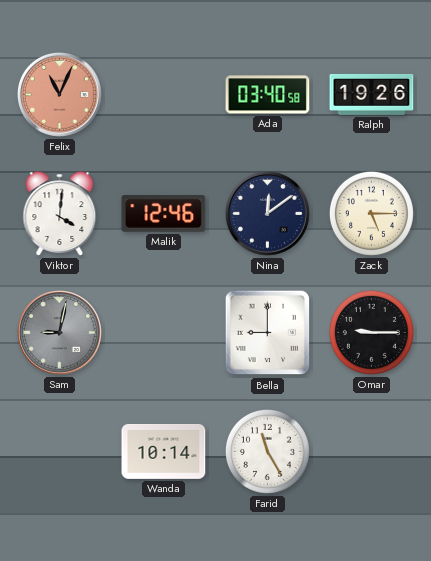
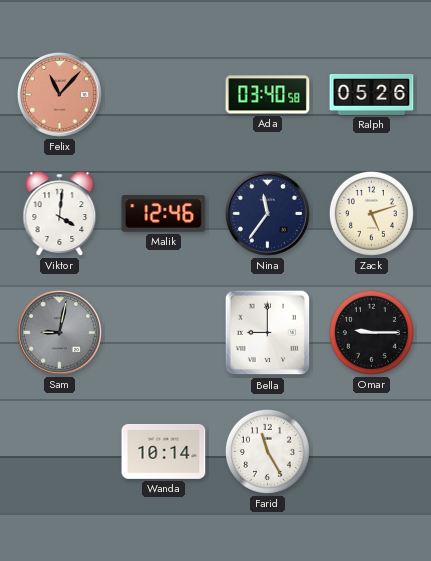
Felix: 11:04 -> 11:07 (60, 95)
Ralph: 19:26 -> 05:26 (372, 94)
Nina: 12:09 -> 11:36 (268, 214)
Zack: 5:15 -> 5:12 (371, 213)
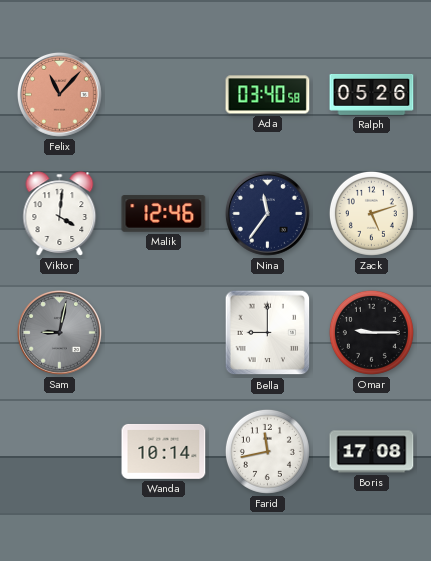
Farid: 11:25 -> 11:43 (267, 451)
Boris: none -> 17:08 (372, 452)
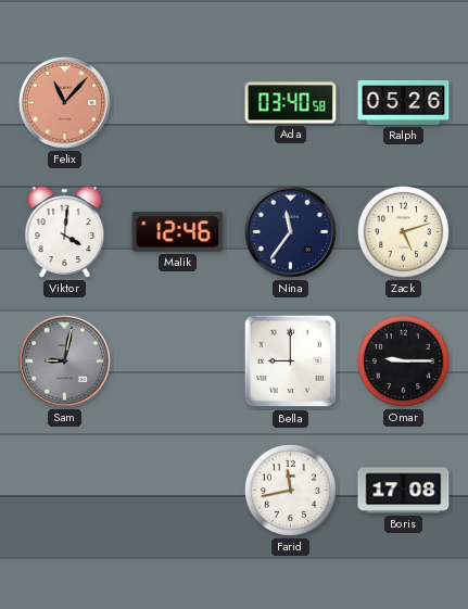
Wanda: 10:14 -> none (164, 451)
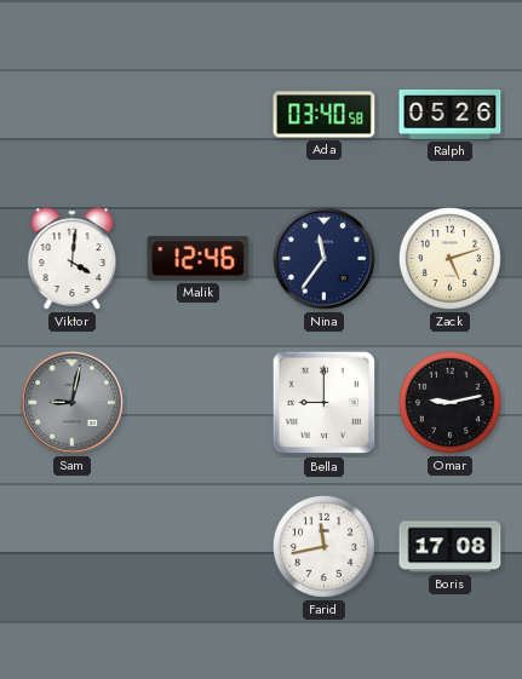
Felix: 11:07 -> none (65, 103)
Omar: 9:15 -> 9:13 (449, 402)
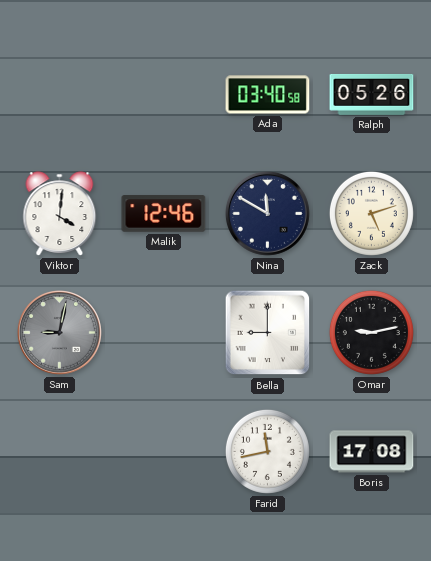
Nina: 11:36 -> 11:50 (268, 214)
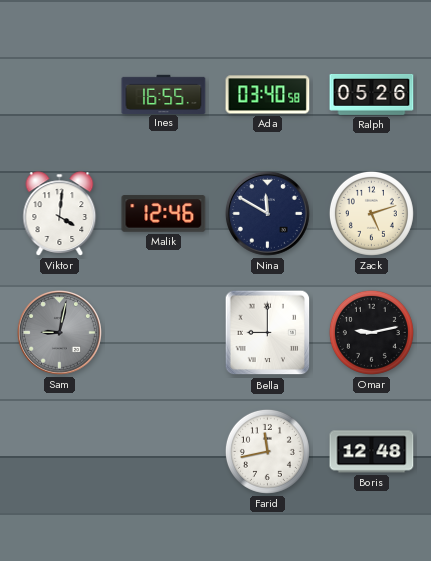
Ines: none -> 16:55 (164, 94)
Boris: 17:08 -> 12:48 (372, 452)
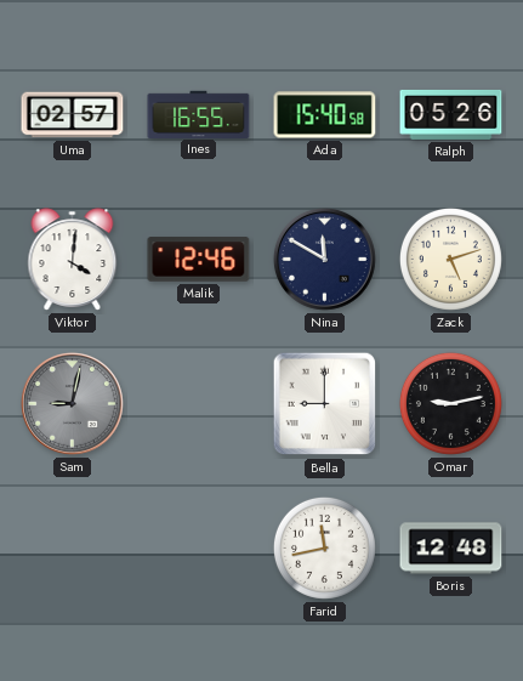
Uma: none -> 02:57 (73, 115)
Ada: 03:40 -> 15:40 (325, 115)
